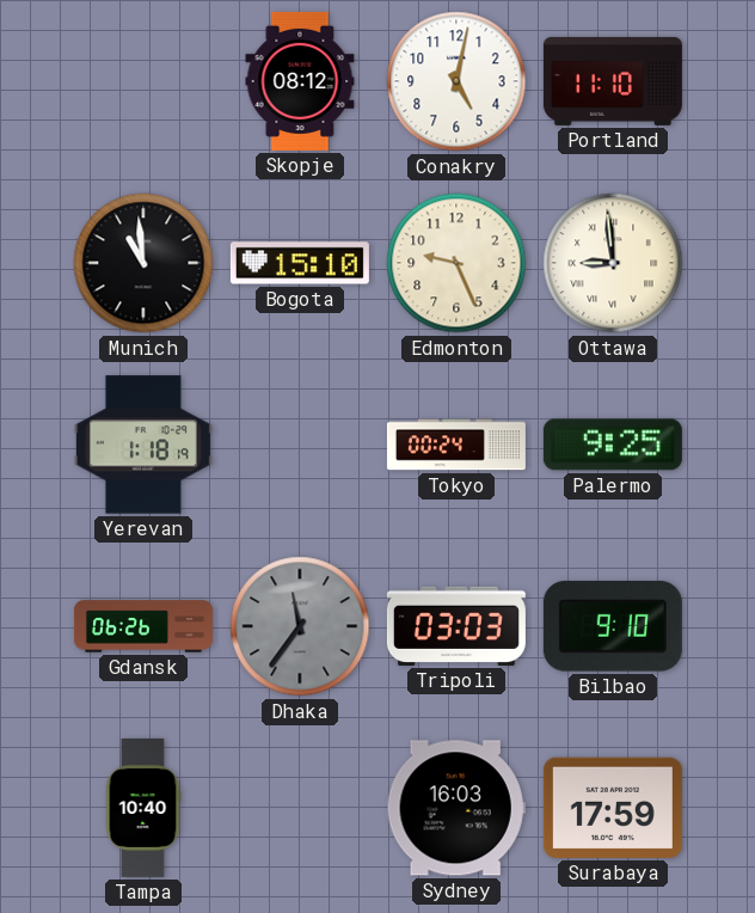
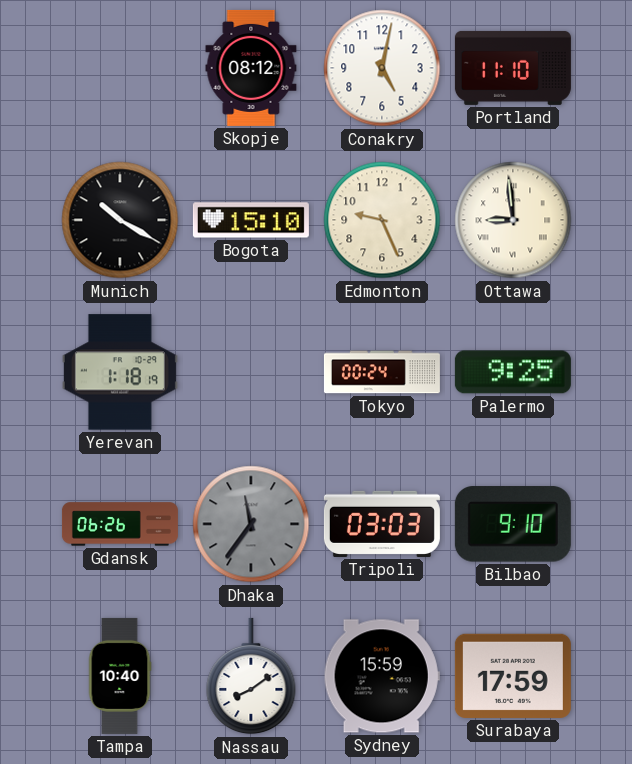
Munich: 10:59 -> 10:20 (120, 220)
Nassau: none -> 8:09 (251, 676)
Sydney: 16:03 -> 15:59 (382, 676)
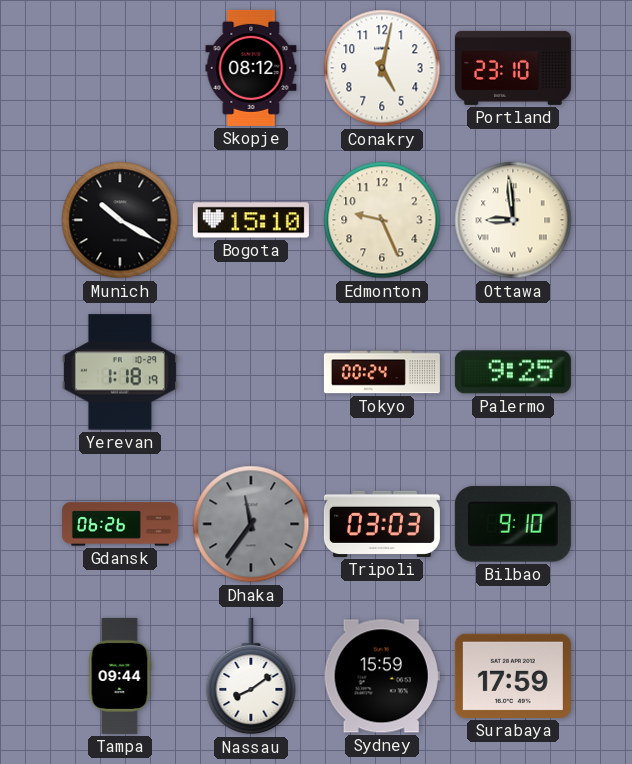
Portland: 11:10 -> 23:10 (513, 68)
Tampa: 10:40 -> 09:44 (120, 676)
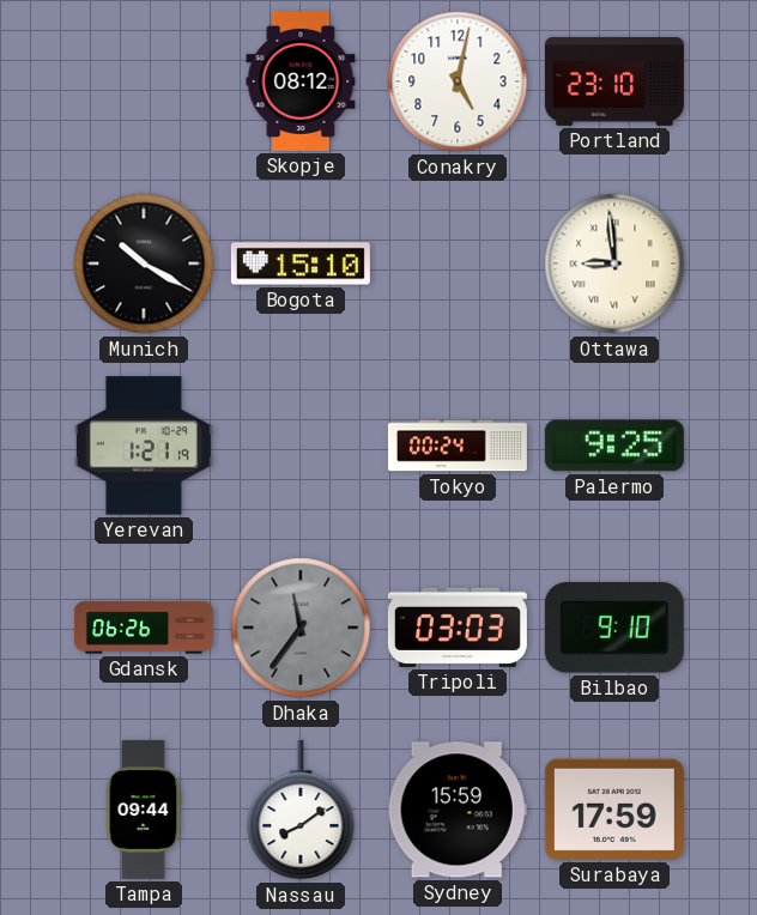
Edmonton: 9:26 -> none (382, 220)
Yerevan: 1:18 -> 1:21 (144, 446)
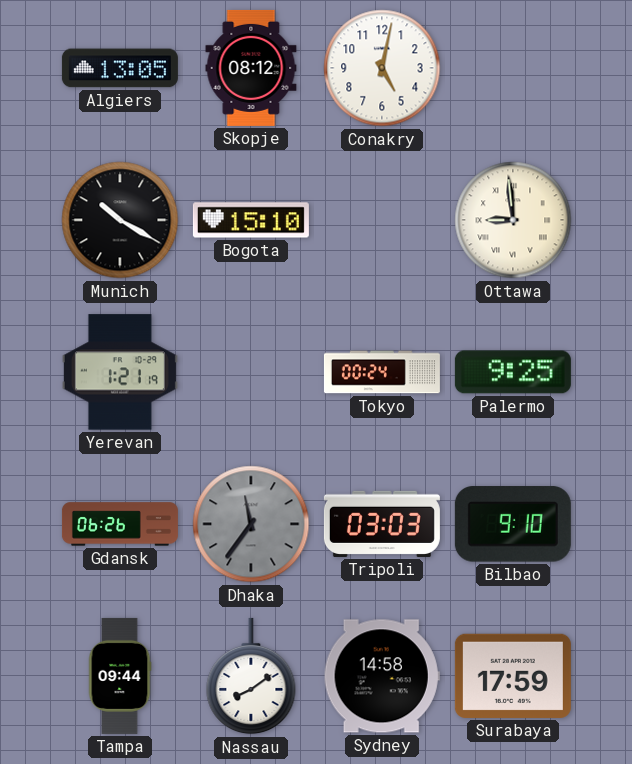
Algiers: none -> 13:05 (120, 68)
Portland: 23:10 -> none (614, 81)
Sydney: 15:59 -> 14:58 (382, 676)
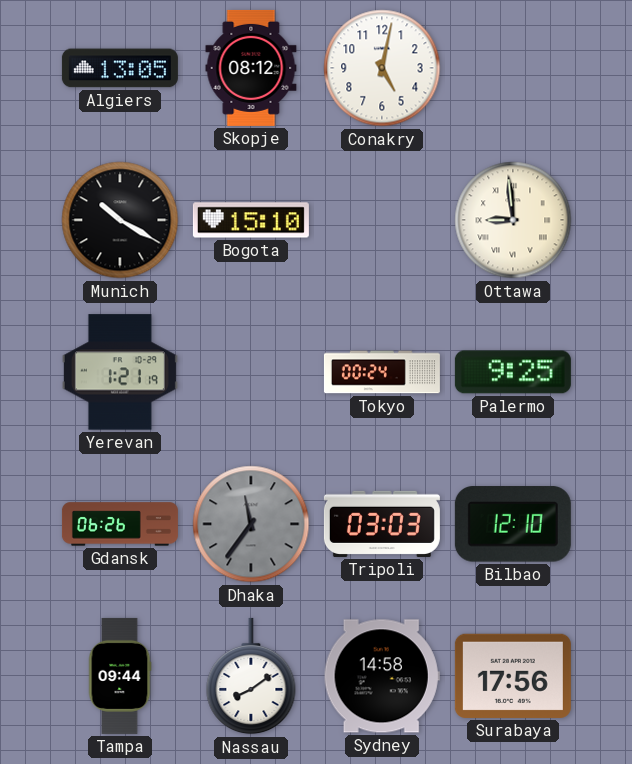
Bilbao: 9:10 -> 12:10 (513, 524)
Surabaya: 17:59 -> 17:56 (513, 676)
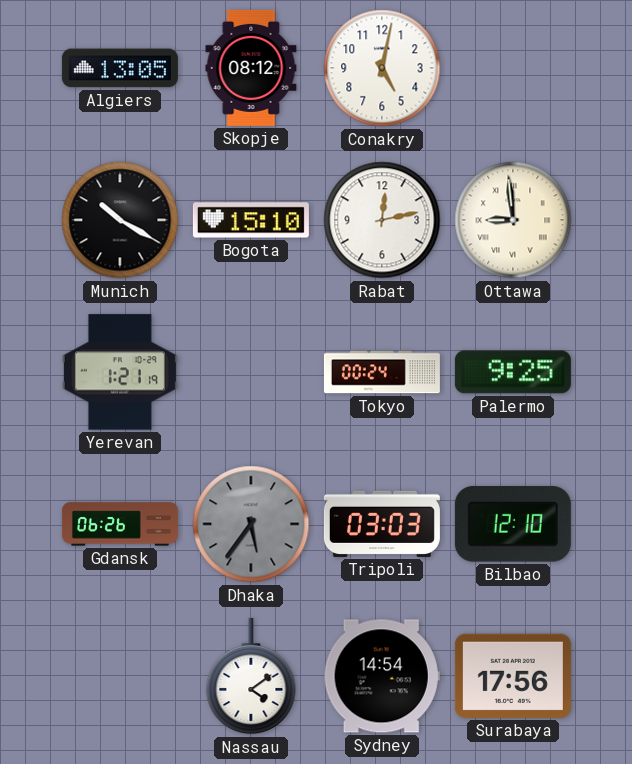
Rabat: none -> 12:13 (382, 220)
Dhaka: 11:36 -> 5:36 (251, 524)
Tampa: 09:44 -> none (120, 676)
Nassau: 8:09 -> 4:09 (251, 676)
Sydney: 14:58 -> 14:54 (382, 676)
